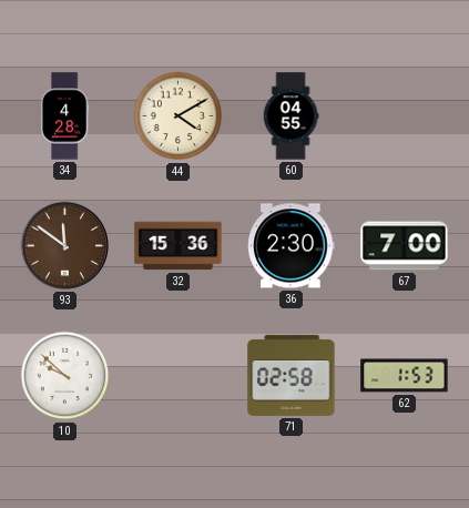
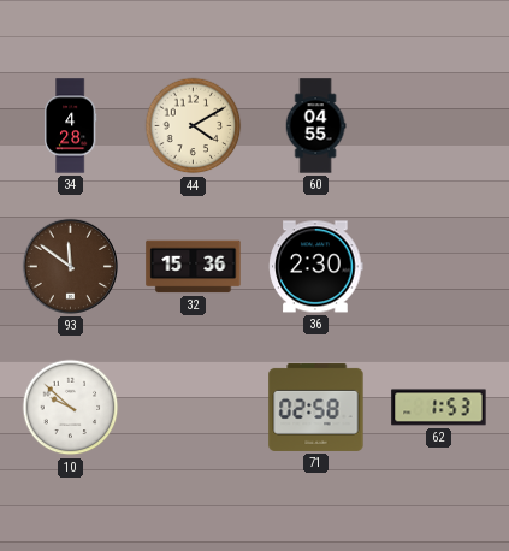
67: 7:00 -> none (405, 246)
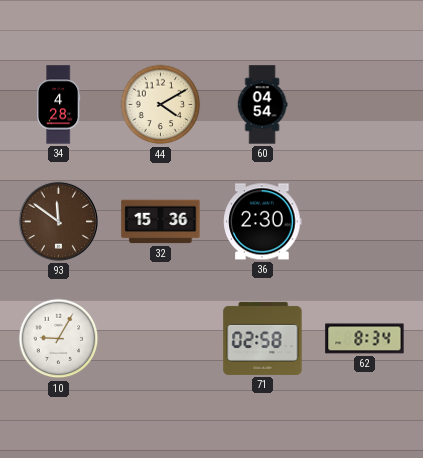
60: 04:55 -> 04:54 (262, 105)
10: 9:52 -> 9:05 (59, 339)
62: 1:53 -> 8:34 (365, 339)
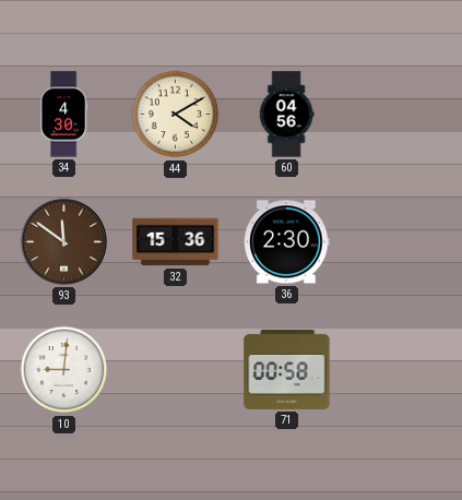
34: 4:28 -> 4:30 (63, 115)
60: 04:54 -> 04:56 (286, 115)
10: 9:05 -> 9:01 (64, 370)
71: 02:58 -> 00:58 (287, 369)
62: 8:34 -> none (365, 339)
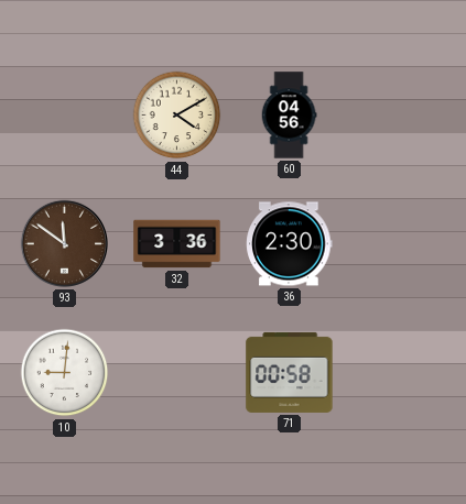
34: 4:30 -> none (63, 115)
32: 15:36 -> 3:36 (177, 244)
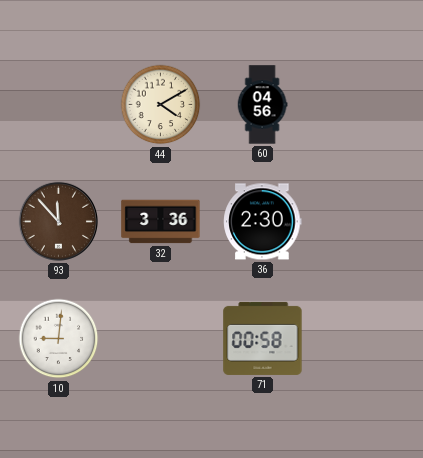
93: 11:51 -> 11:53 (58, 221)
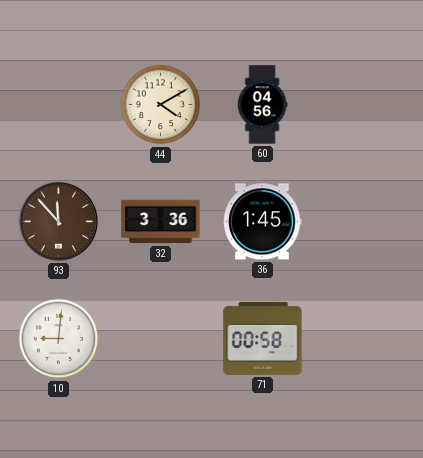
36: 2:30 -> 1:45 (263, 222)
